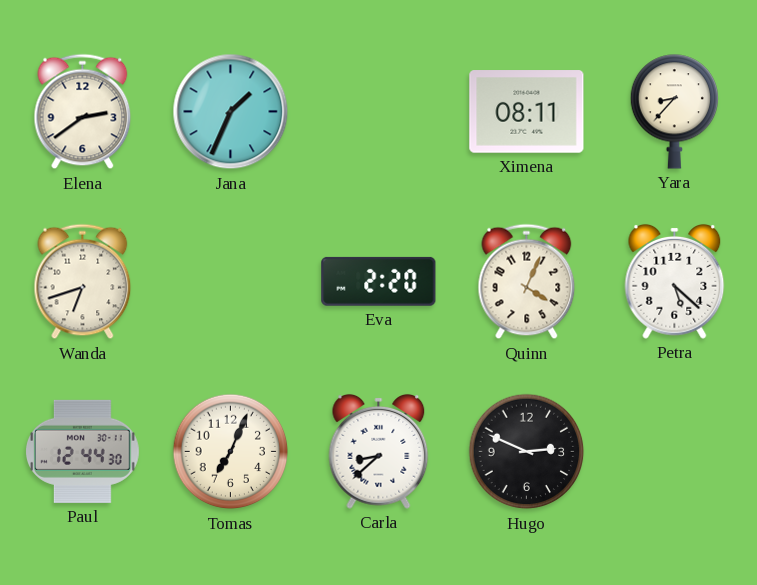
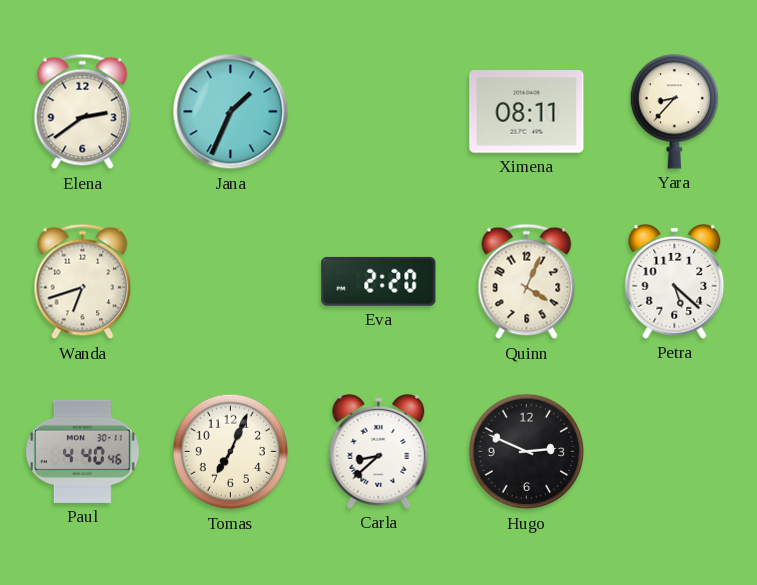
Paul: 12:44 -> 4:40 (82, 451)
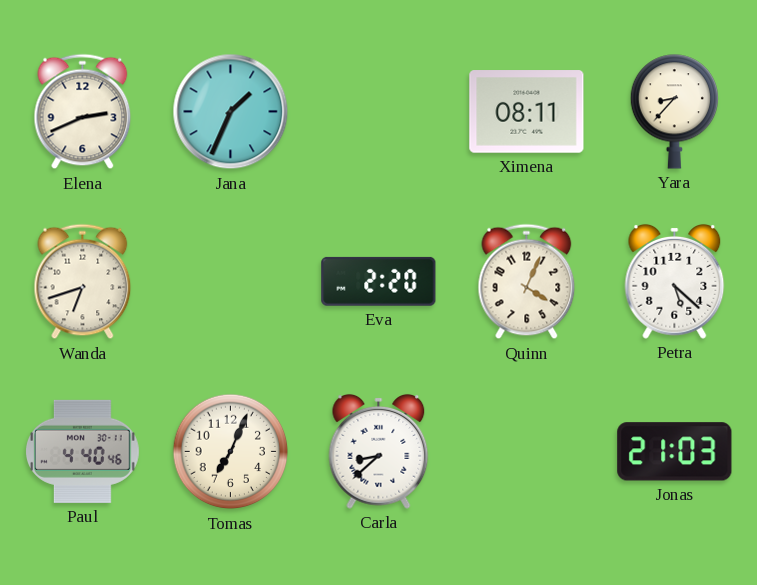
Elena: 2:39 -> 2:41 (83, 112)
Hugo: 2:49 -> none (527, 452)
Jonas: none -> 21:03 (675, 452)
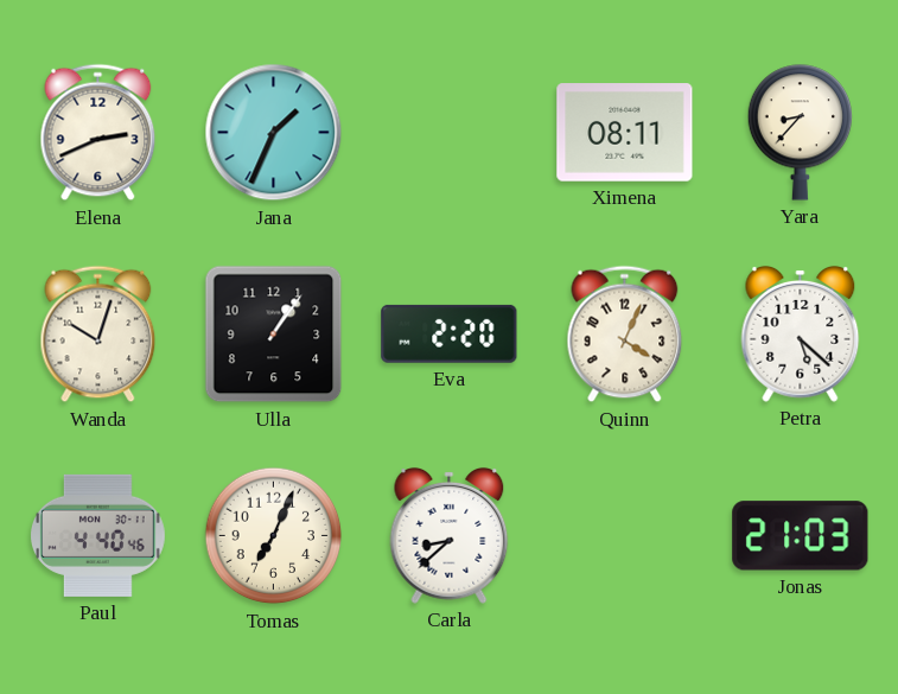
Wanda: 6:42 -> 10:03 (98, 335)
Ulla: none -> 1:06 (274, 335)
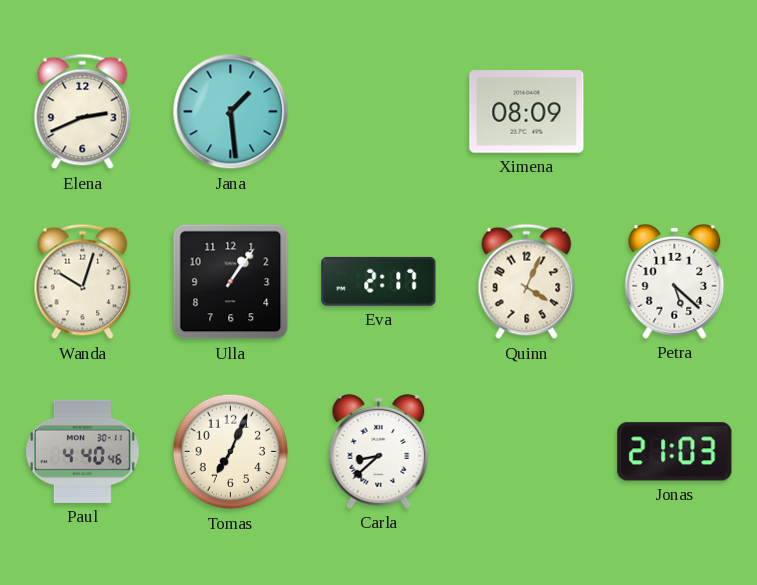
Jana: 1:34 -> 1:29 (231, 112)
Ximena: 08:11 -> 08:09 (527, 112)
Yara: 8:37 -> none (800, 133)
Eva: 2:20 -> 2:17 (379, 281)
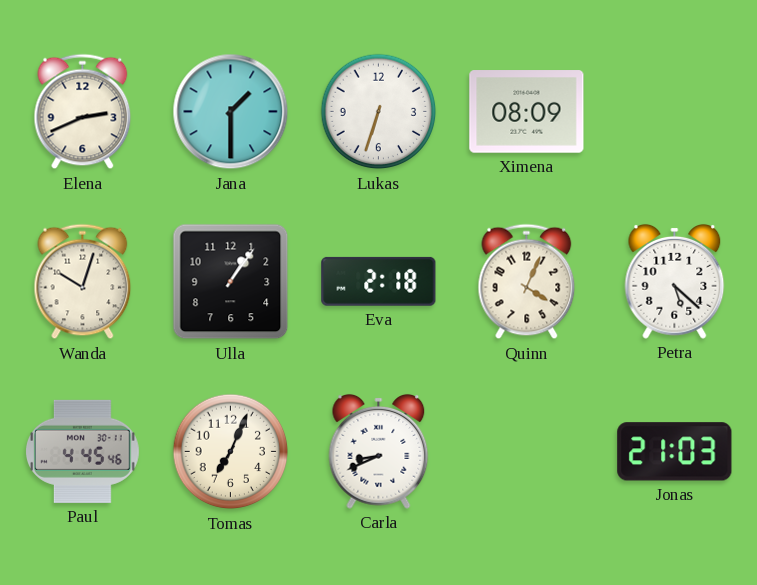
Jana: 1:29 -> 1:30 (231, 112)
Lukas: none -> 6:33 (379, 112)
Eva: 2:17 -> 2:18 (379, 281)
Paul: 4:40 -> 4:45 (82, 451)
Carla: 8:38 -> 8:41 (379, 451)
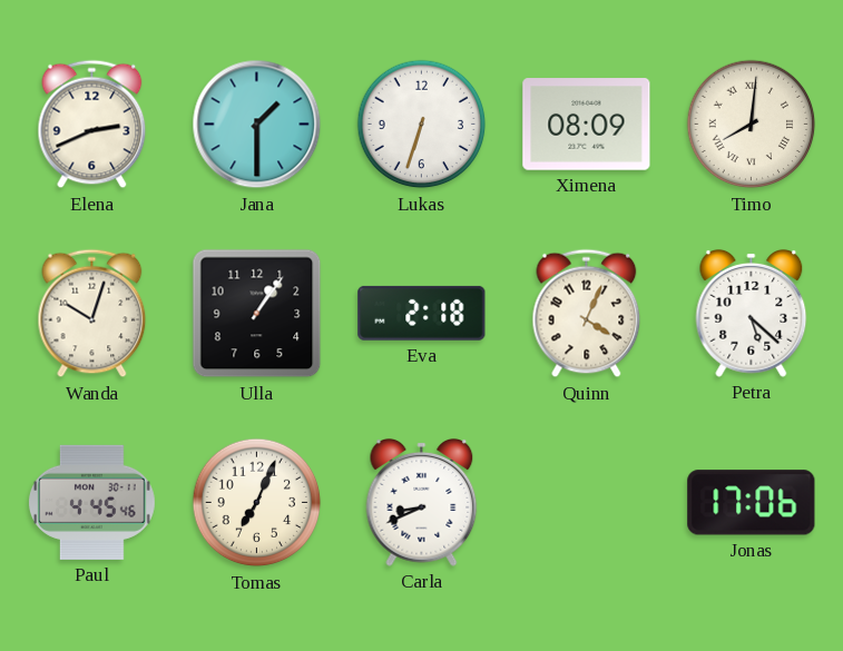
Timo: none -> 8:01 (752, 125)
Jonas: 21:03 -> 17:06 (752, 503)
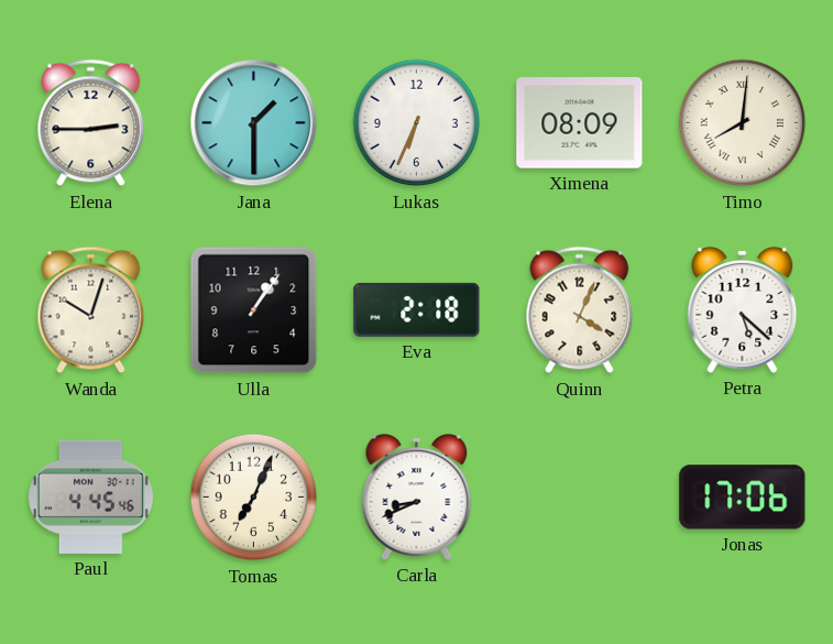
Elena: 2:41 -> 2:45 (91, 123)
Lukas: 6:33 -> 6:34 (417, 123)
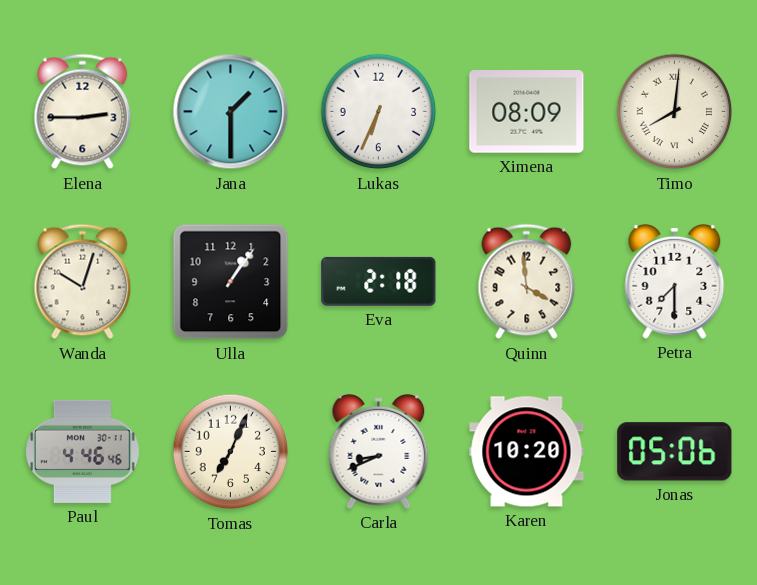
Quinn: 4:04 -> 3:59 (527, 282)
Petra: 5:22 -> 7:30 (675, 281)
Paul: 4:45 -> 4:46 (82, 451)
Karen: none -> 10:20 (527, 452)
Jonas: 17:06 -> 05:06 (675, 452)
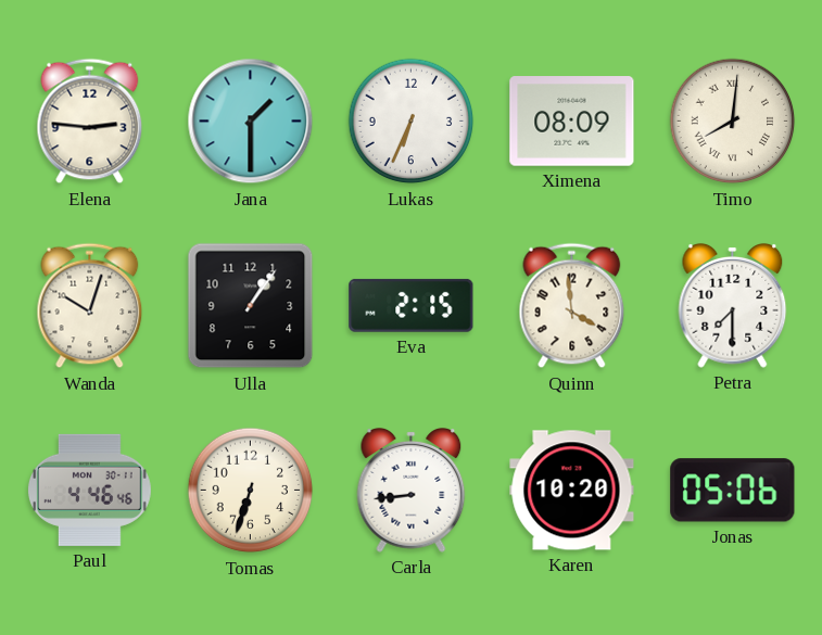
Elena: 2:45 -> 2:46 (90, 122)
Eva: 2:18 -> 2:15 (412, 305)
Tomas: 7:04 -> 6:33 (251, 491)
Carla: 8:41 -> 8:44 (412, 490)
